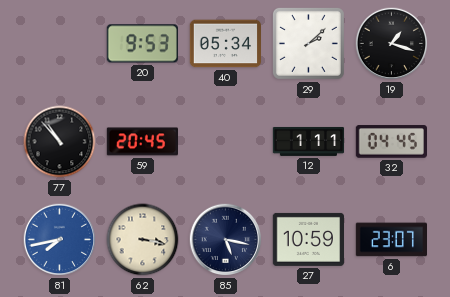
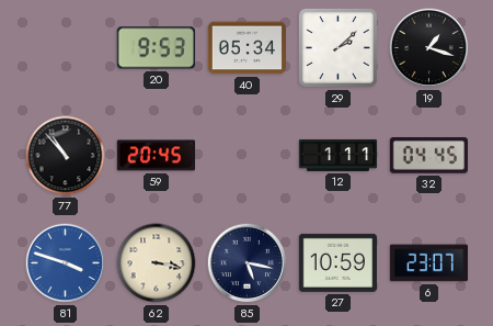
81: 7:43 -> 3:48 (66, 263)
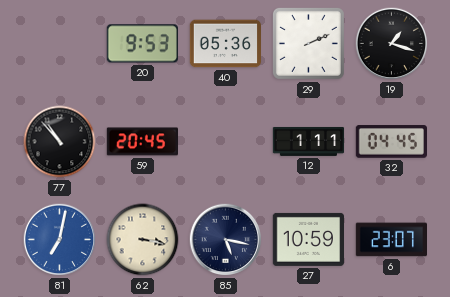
40: 05:34 -> 05:36 (225, 44)
29: 2:08 -> 2:11 (308, 43)
81: 3:48 -> 7:02 (60, 240)
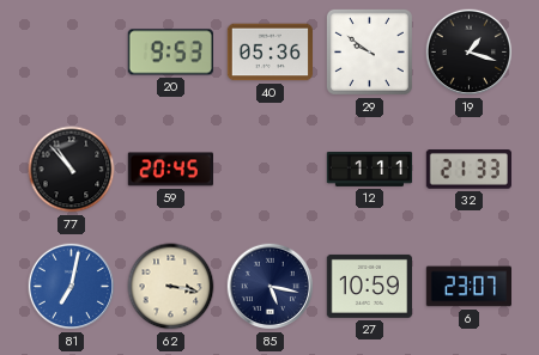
29: 2:11 -> 9:51 (369, 51)
32: 04:45 -> 21:33 (468, 170)
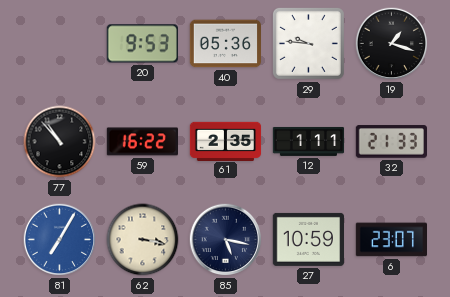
29: 9:51 -> 9:46 (308, 43)
59: 20:45 -> 16:22 (142, 142)
61: none -> 2:35 (226, 141)
81: 7:02 -> 7:05 (60, 240)
